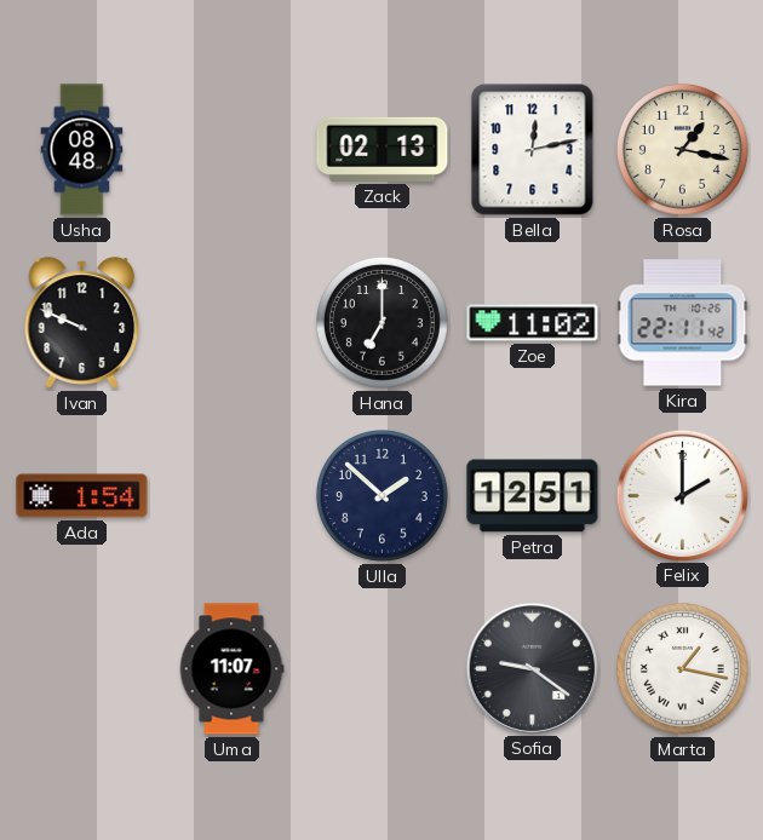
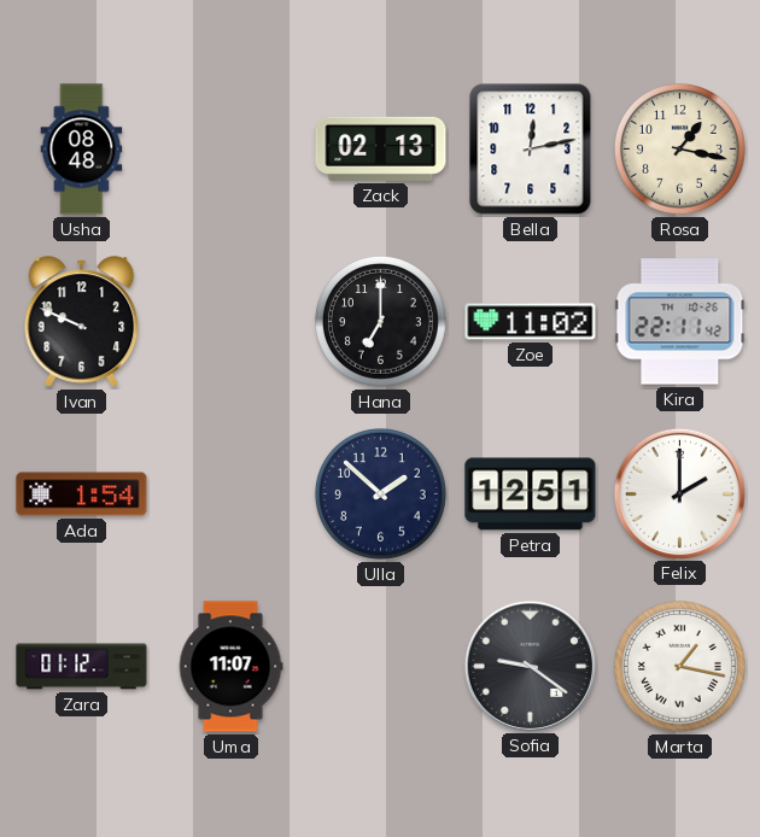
Zara: none -> 01:12 (82, 667)
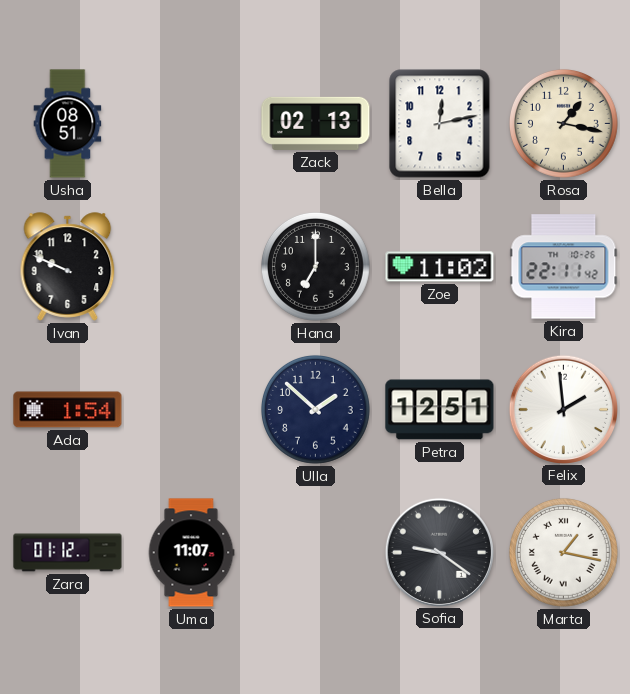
Usha: 08:48 -> 08:51 (68, 124)
Felix: 2:00 -> 1:59 (563, 409)
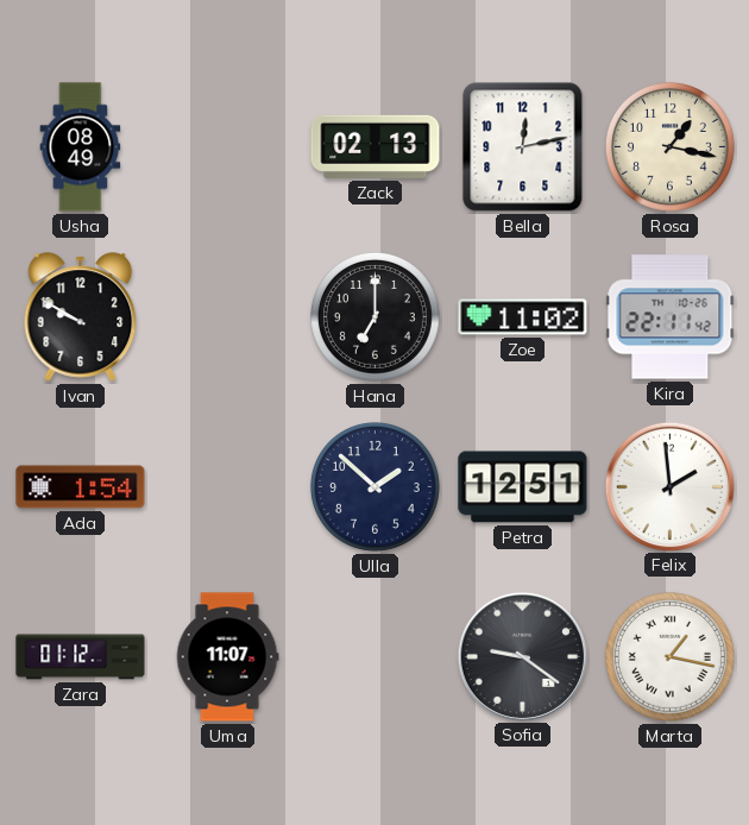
Usha: 08:51 -> 08:49 (81, 147)
Ivan: 9:49 -> 9:50 (81, 317)
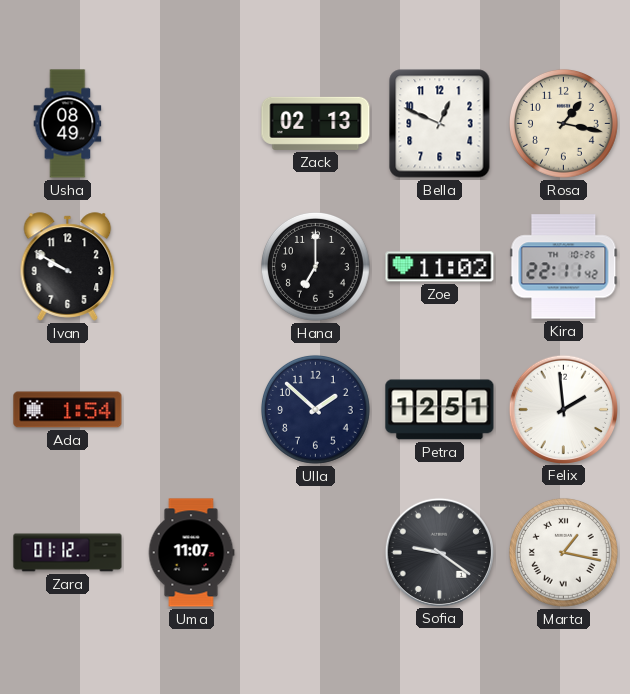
Bella: 12:13 -> 12:49 (440, 124)
